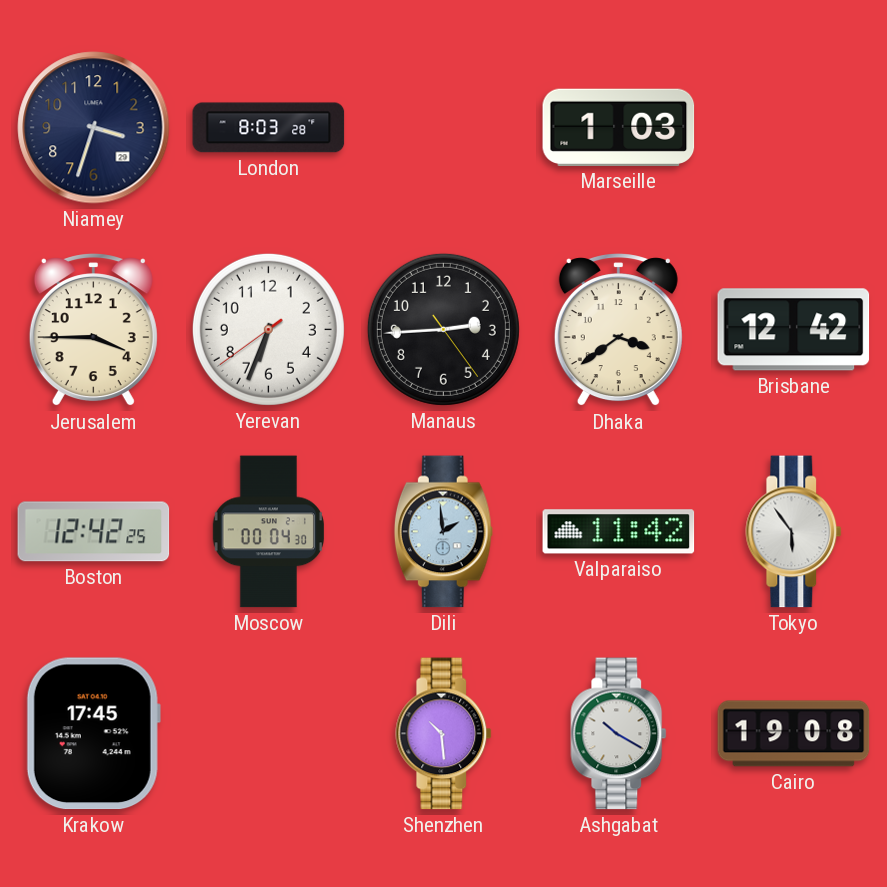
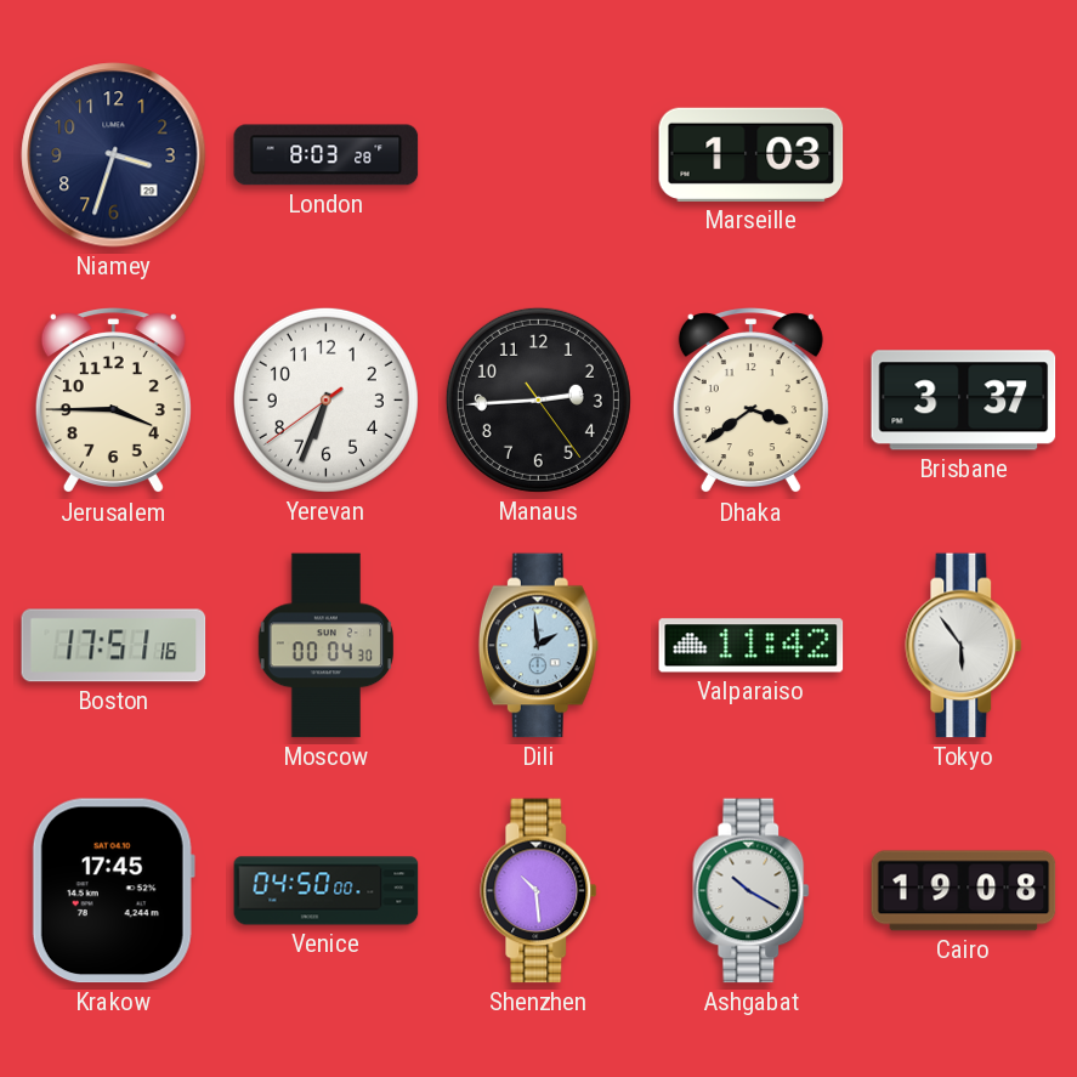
Brisbane: 12:42 -> 3:37 (964, 401)
Boston: 12:42 -> 17:51 (114, 646)
Venice: none -> 04:50 (327, 891)
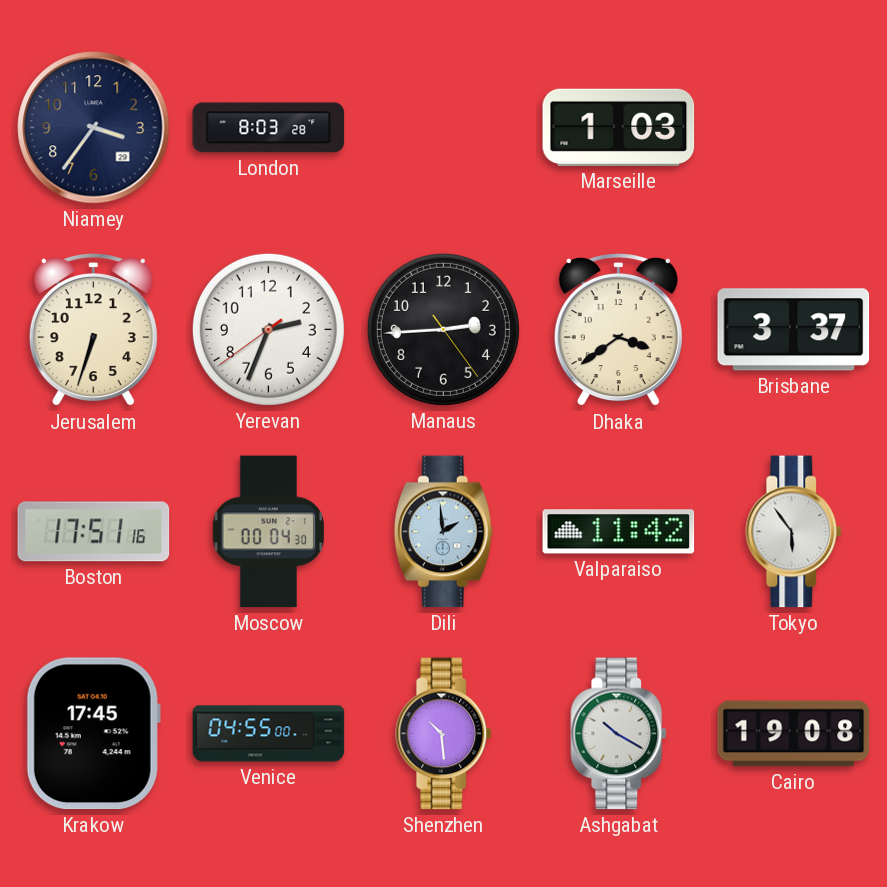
Niamey: 3:33 -> 3:36 (94, 128)
Jerusalem: 3:45 -> 6:33 (93, 330)
Yerevan: 6:33 -> 2:33 (268, 329)
Venice: 04:50 -> 04:55 (269, 734)
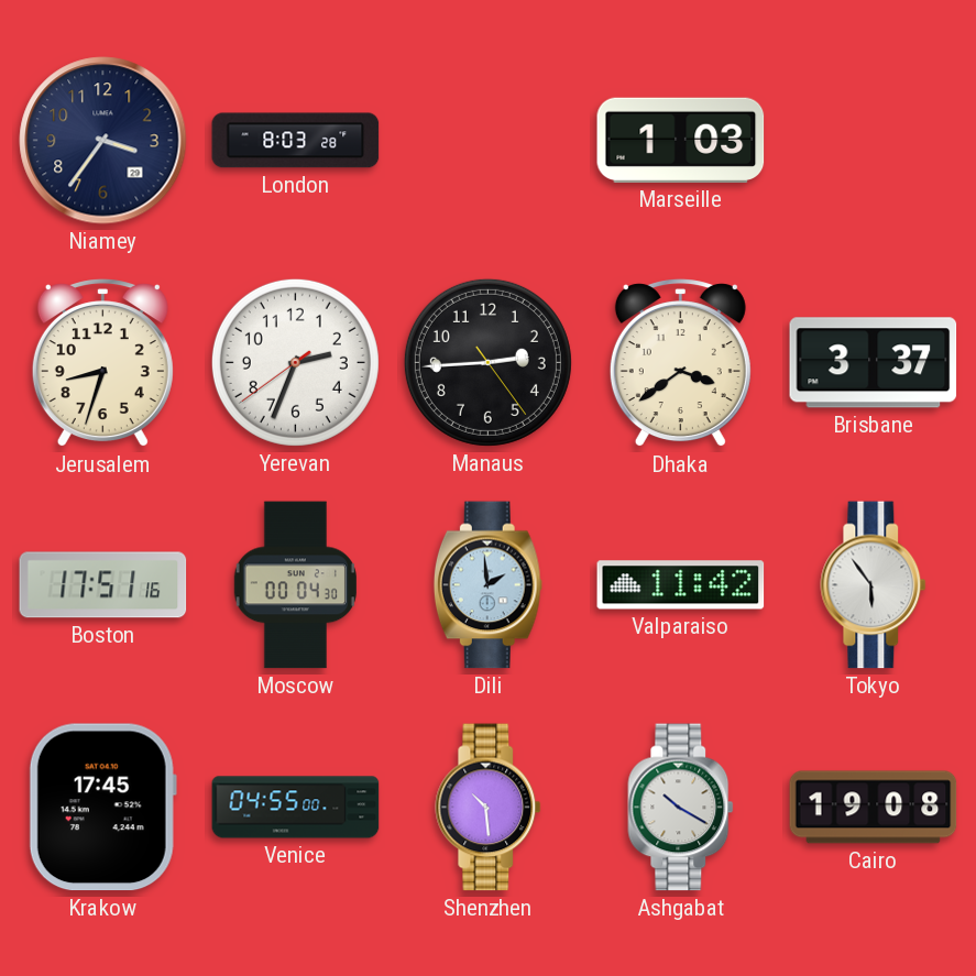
Jerusalem: 6:33 -> 8:33 (102, 363)
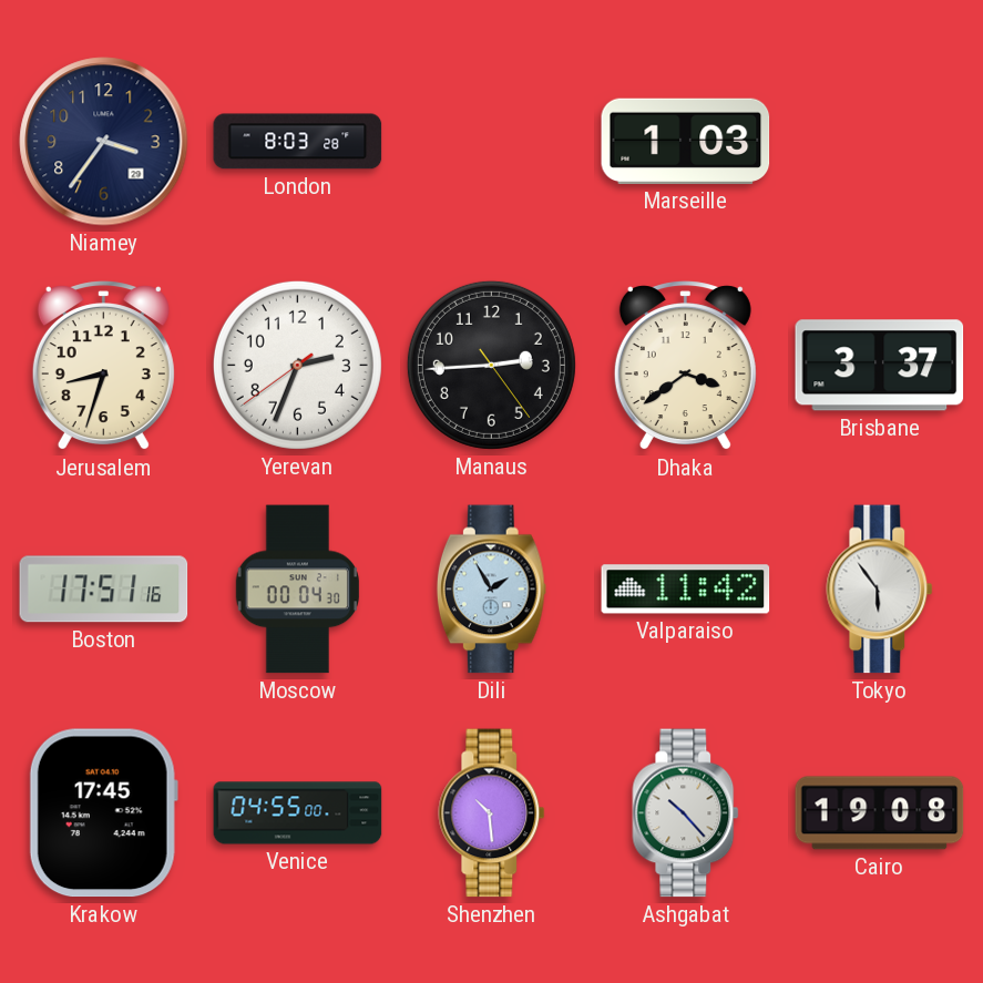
Dili: 1:59 -> 1:55 (491, 590)
Ashgabat: 10:20 -> 10:23 (686, 813)
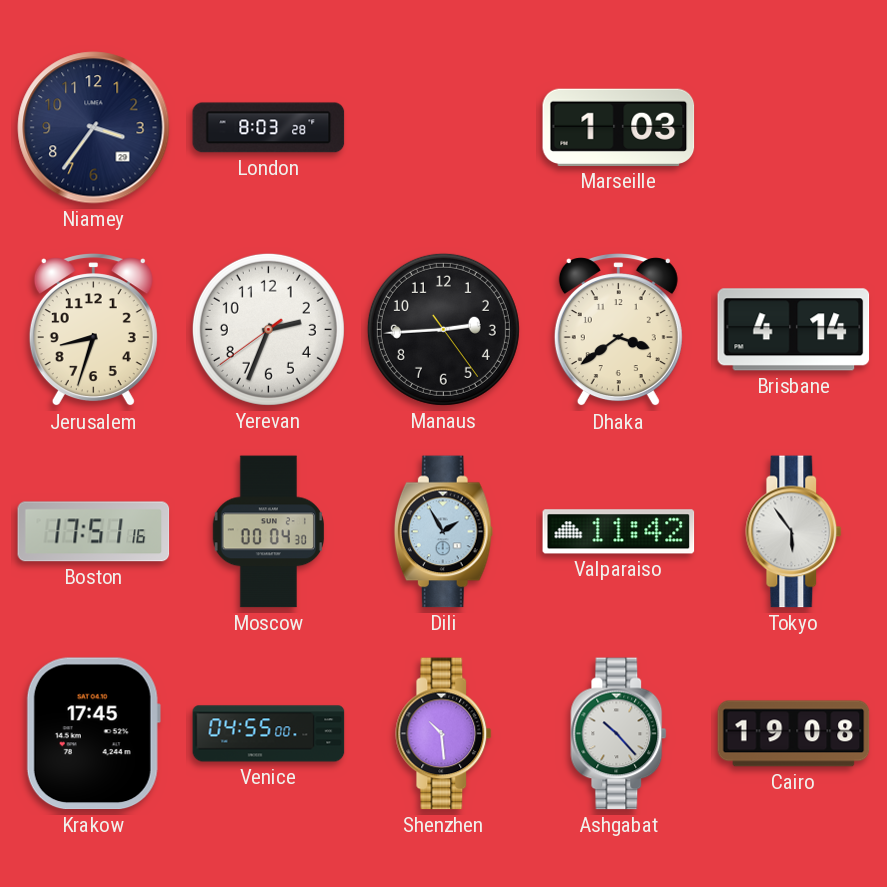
Brisbane: 3:37 -> 4:14 (794, 330)
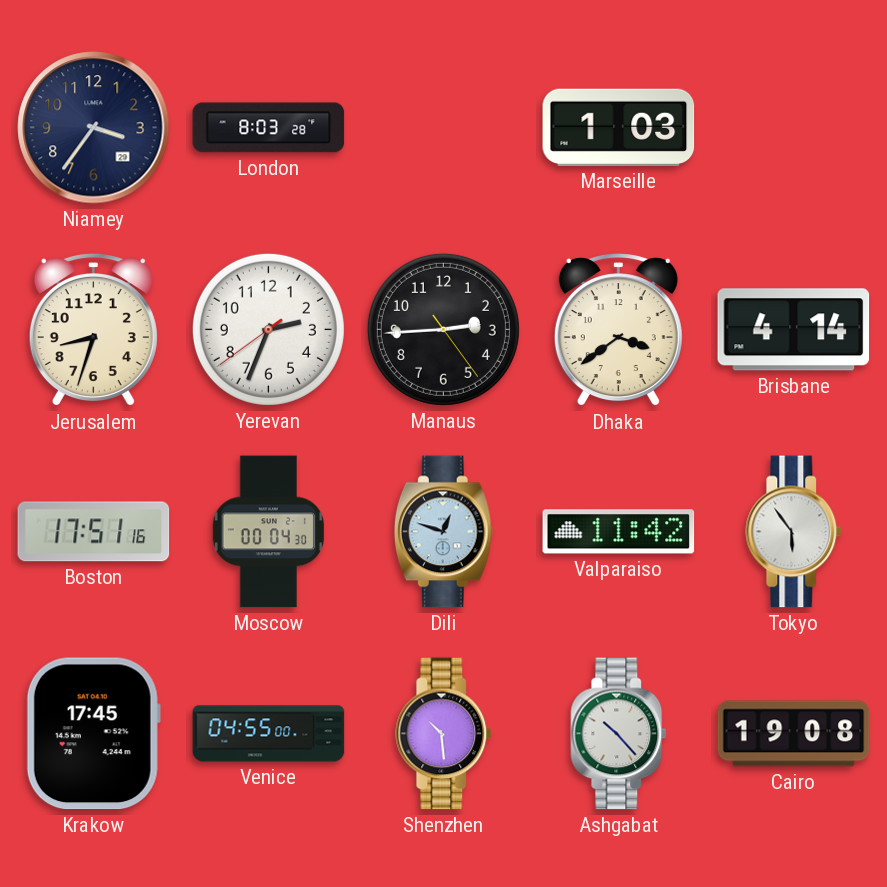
Dili: 1:55 -> 12:48 (443, 532)
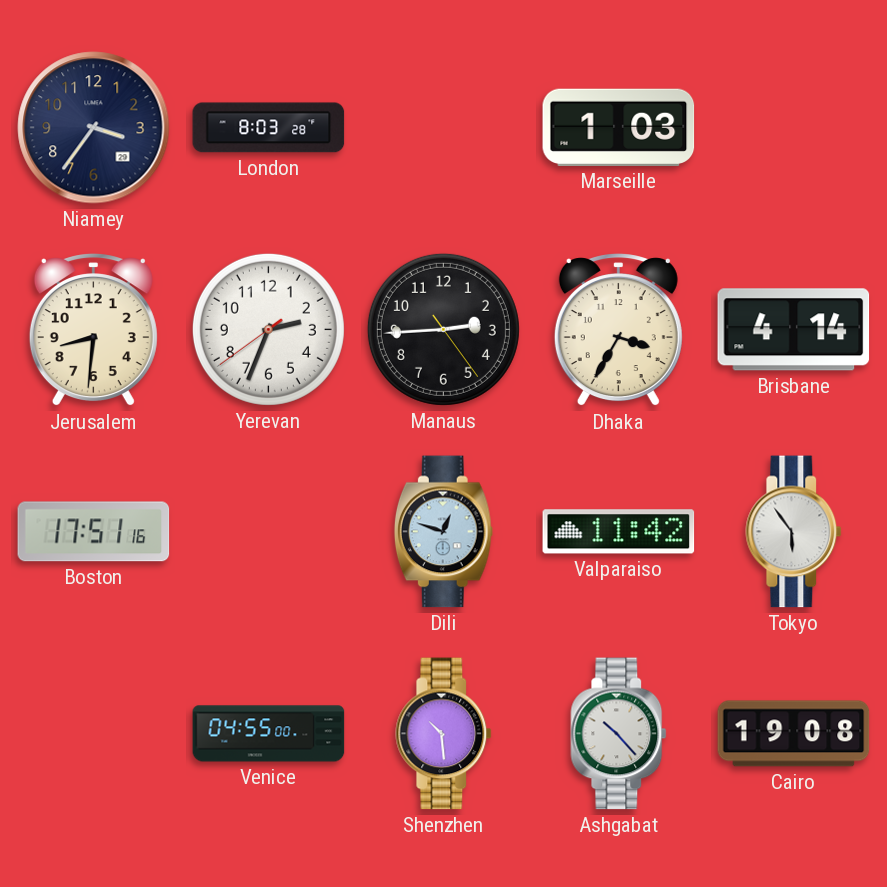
Jerusalem: 8:33 -> 8:31 (93, 330)
Dhaka: 3:39 -> 3:35 (618, 330)
Moscow: 00:04 -> none (268, 532)
Krakow: 17:45 -> none (93, 734)
